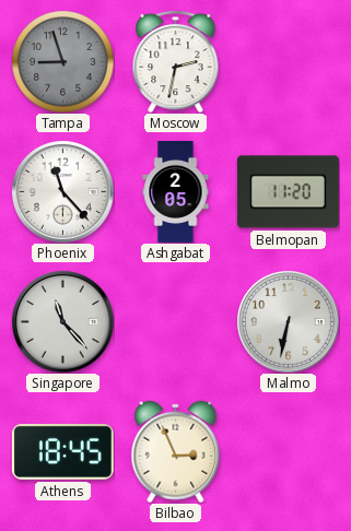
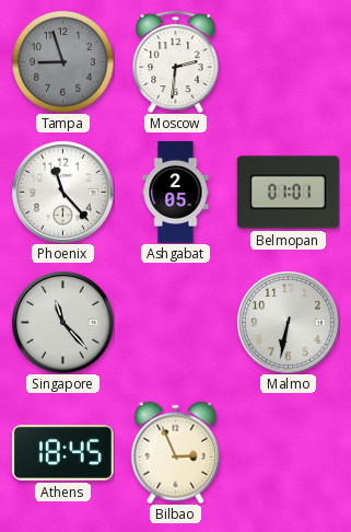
Moscow: 2:32 -> 2:31 (176, 61)
Belmopan: 11:20 -> 01:01 (288, 193)
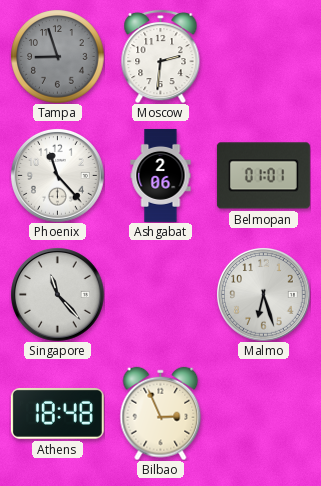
Ashgabat: 2:05 -> 2:06 (161, 175)
Malmo: 6:32 -> 6:27 (264, 295)
Athens: 18:45 -> 18:48 (57, 413)
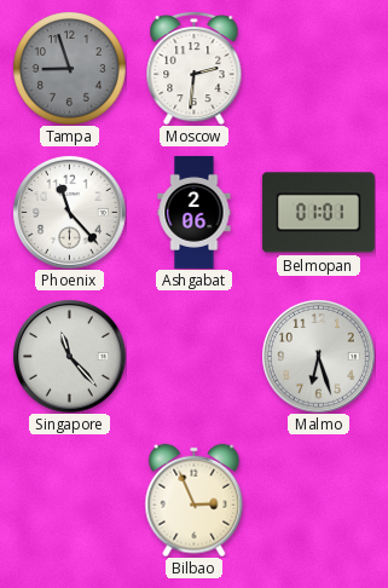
Athens: 18:48 -> none (57, 413)
